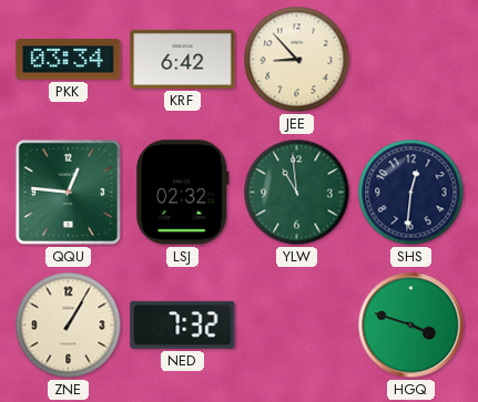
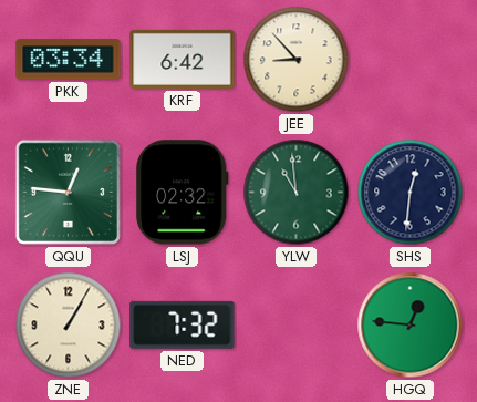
HGQ: 3:48 -> 12:46 (411, 326)
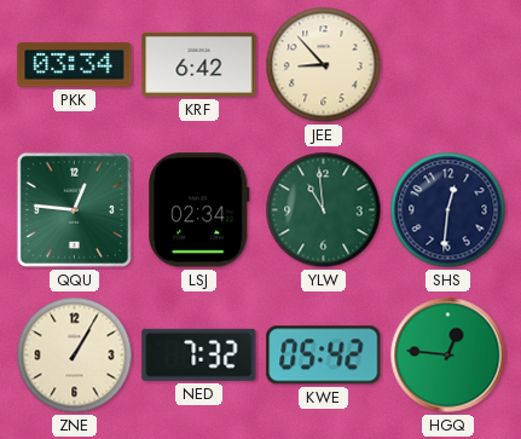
LSJ: 02:32 -> 02:34 (198, 210)
KWE: none -> 05:42 (324, 356)
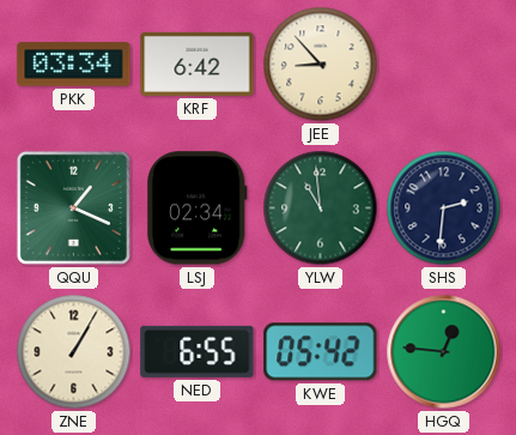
QQU: 12:46 -> 1:19 (73, 207)
SHS: 12:31 -> 2:31 (444, 209)
NED: 7:32 -> 6:55 (198, 351)
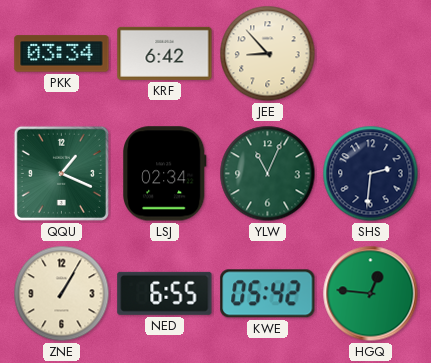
YLW: 10:59 -> 11:04 (268, 174)
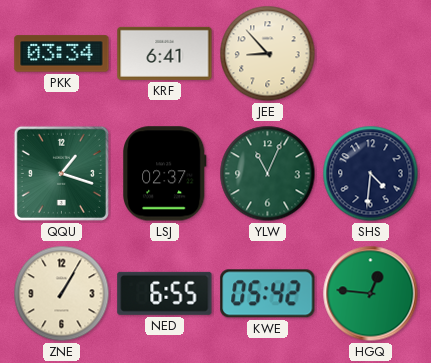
KRF: 6:42 -> 6:41 (165, 53)
QQU: 1:19 -> 1:18 (61, 173)
LSJ: 02:34 -> 02:37 (164, 174)
SHS: 2:31 -> 4:31 (371, 174)
